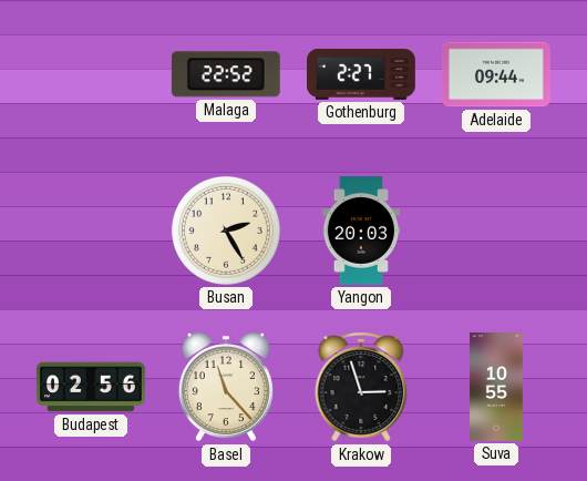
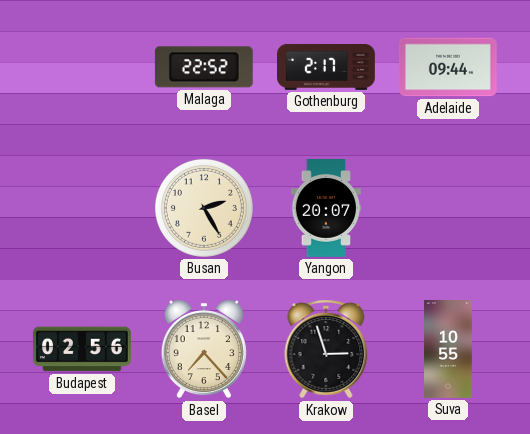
Gothenburg: 2:27 -> 2:17 (327, 67)
Yangon: 20:03 -> 20:07 (326, 209)
Basel: 11:23 -> 7:23 (204, 349)
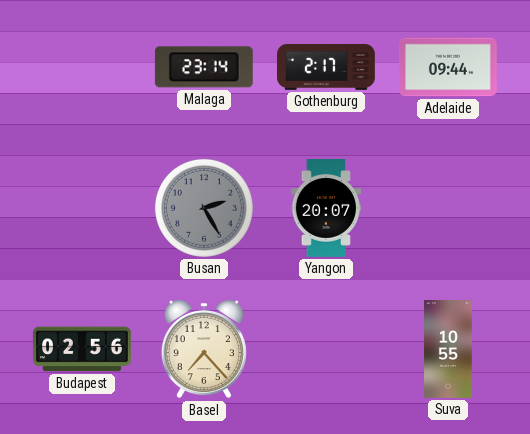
Malaga: 22:52 -> 23:14 (204, 67)
Busan dial: cream -> grey (204, 208)
Krakow: 2:57 -> none (326, 349)
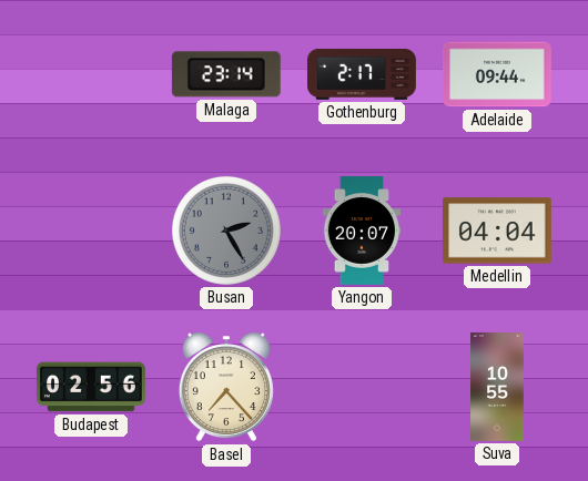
Medellin: none -> 04:04 (497, 231)
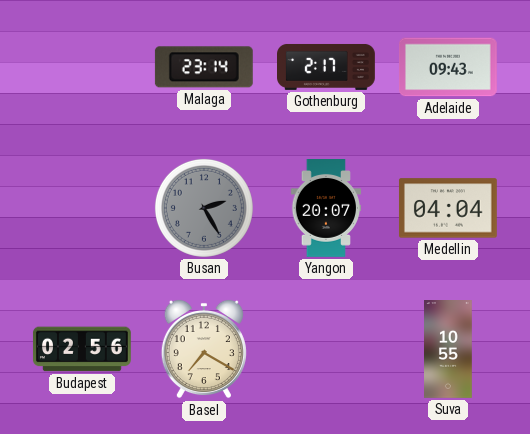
Adelaide: 09:44 -> 09:43 (448, 67)
Basel: 7:23 -> 7:20 (204, 349)
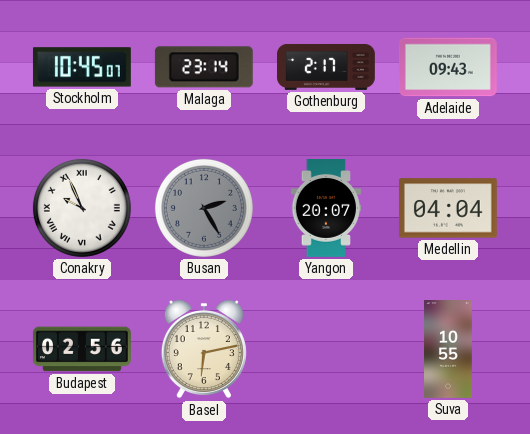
Stockholm: none -> 10:45 (82, 67)
Conakry: none -> 9:56 (82, 208)
Basel: 7:20 -> 6:13 (204, 349)
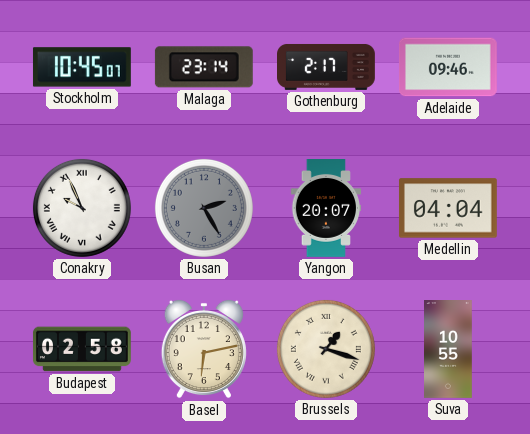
Adelaide: 09:43 -> 09:46 (448, 67)
Budapest: 02:56 -> 02:58 (82, 349)
Brussels: none -> 1:18 (326, 349)
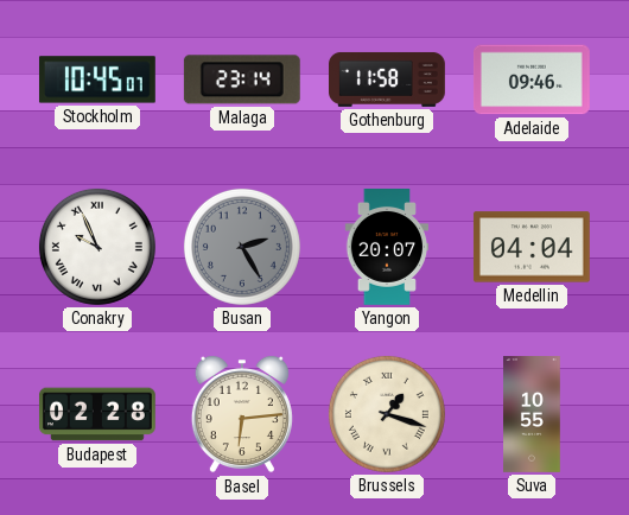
Gothenburg: 2:17 -> 11:58 (388, 80)
Budapest: 02:58 -> 02:28 (97, 414)
Basel: 6:13 -> 6:14 (242, 414)
